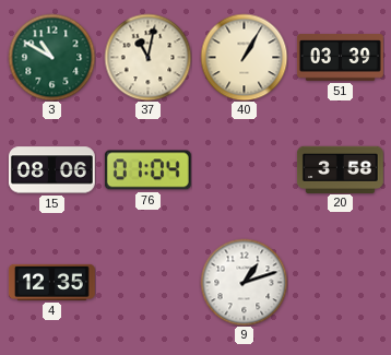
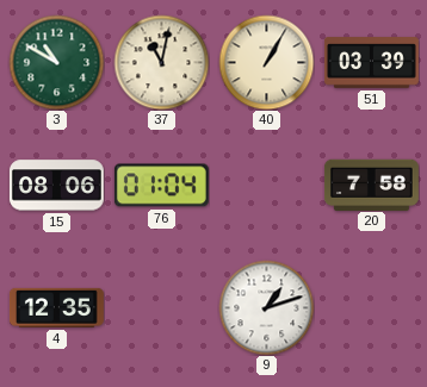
20: 3:58 -> 7:58 (371, 185)
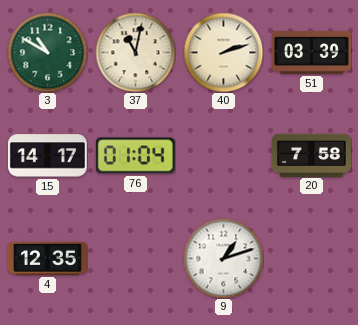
40: 1:05 -> 2:12 (223, 52)
15: 08:06 -> 14:17 (47, 156)
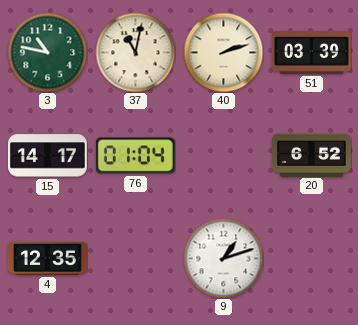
3: 10:50 -> 10:47 (47, 52)
20: 7:58 -> 6:52 (311, 155)
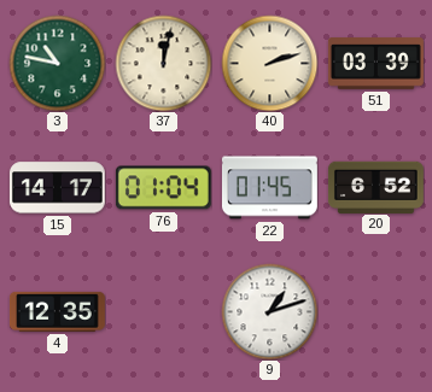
37: 11:02 -> 12:02 (163, 63)
22: none -> 01:45 (269, 188)
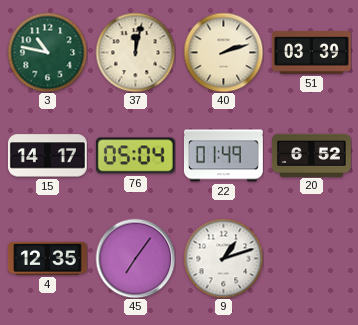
76: 01:04 -> 05:04 (135, 156)
22: 01:45 -> 01:49 (223, 156)
45: none -> 7:06 (135, 258)
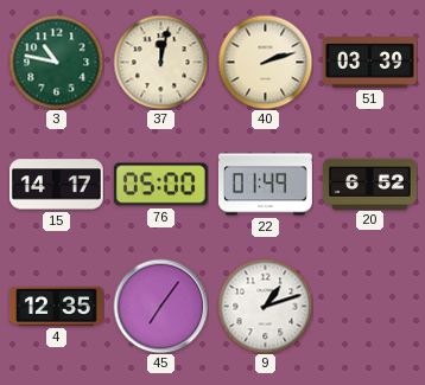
76: 05:04 -> 05:00 (160, 185)
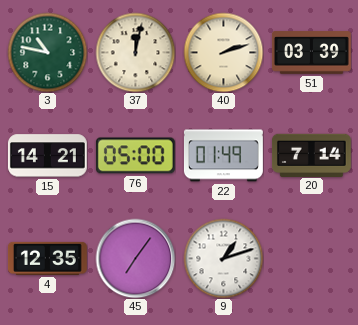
15: 14:17 -> 14:21 (47, 156)
20: 6:52 -> 7:14 (311, 155)
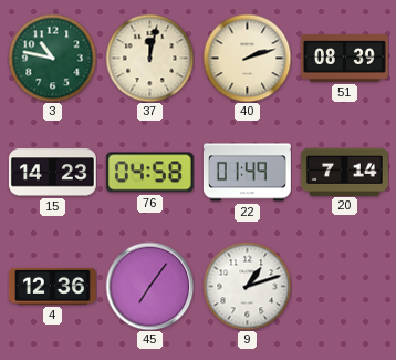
51: 03:39 -> 08:39 (345, 59)
15: 14:21 -> 14:23 (52, 173)
76: 05:00 -> 04:58 (149, 173)
4: 12:35 -> 12:36 (52, 286)
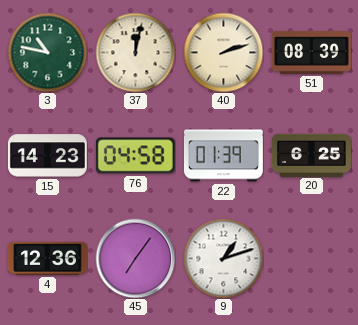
22: 01:49 -> 01:39 (223, 156)
20: 7:14 -> 6:25 (311, 155)
